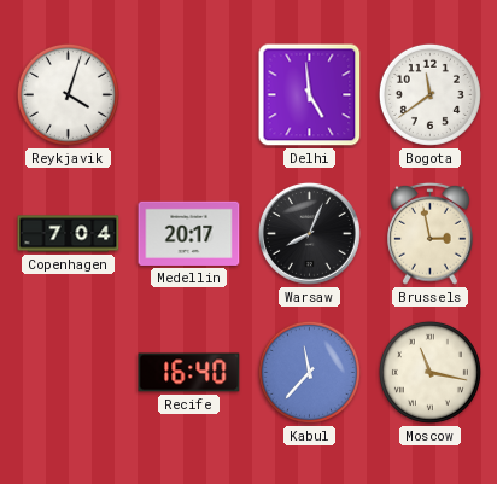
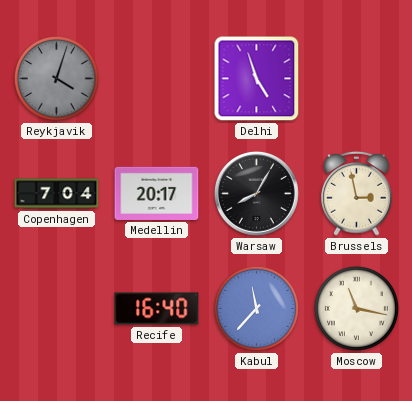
Reykjavik dial: white -> grey (56, 78)
Delhi: 4:59 -> 4:57 (257, 79)
Bogota: 11:39 -> none (429, 94)
Warsaw: 8:04 -> 8:05 (256, 193)
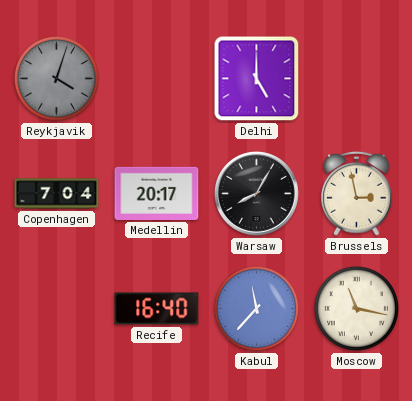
Delhi: 4:57 -> 5:00 (257, 79)
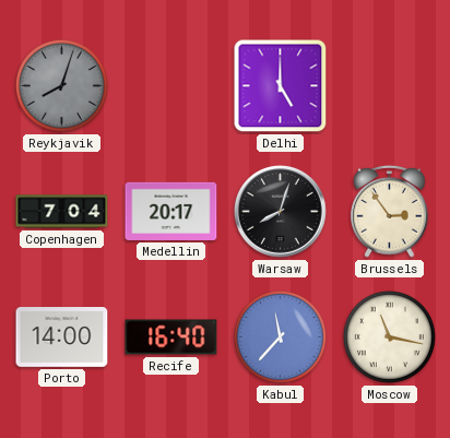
Reykjavik: 4:03 -> 8:03 (61, 85)
Warsaw: 8:05 -> 8:03 (280, 211)
Brussels: 2:58 -> 2:54 (390, 211)
Porto: none -> 14:00 (62, 338)
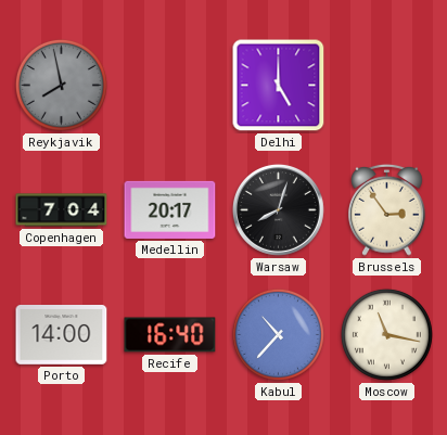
Reykjavik: 8:03 -> 7:58 (61, 85)
Kabul: 11:37 -> 10:37 (278, 334)
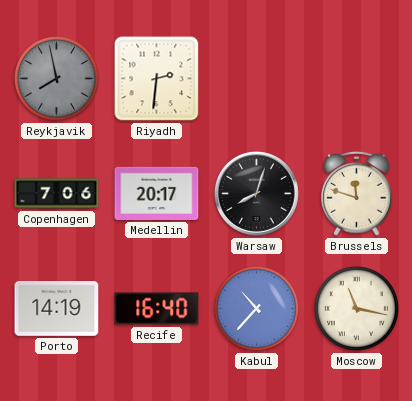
Riyadh: none -> 2:31 (157, 79)
Delhi: 5:00 -> none (279, 86)
Copenhagen: 7:04 -> 7:06 (57, 194)
Brussels: 2:54 -> 11:48 (357, 193)
Porto: 14:00 -> 14:19 (57, 309)
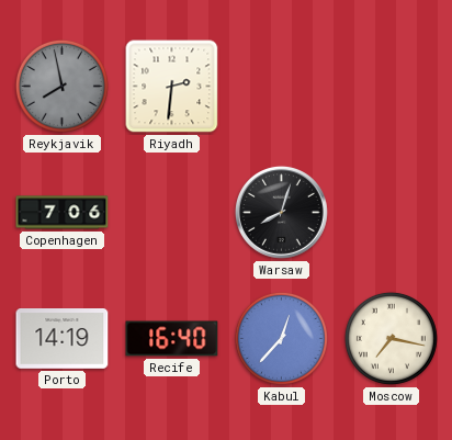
Medellin: 20:17 -> none (157, 193)
Brussels: 11:48 -> none (357, 193)
Kabul: 10:37 -> 12:37 (281, 338)
Moscow: 11:17 -> 7:17 (391, 338)
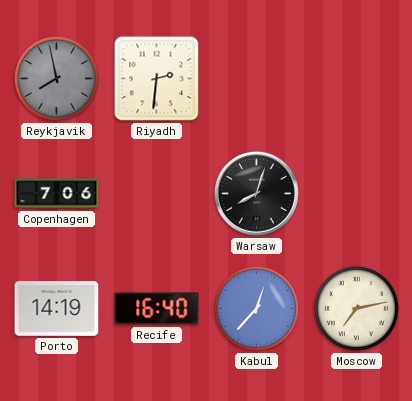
Moscow: 7:17 -> 7:13 (356, 308)
